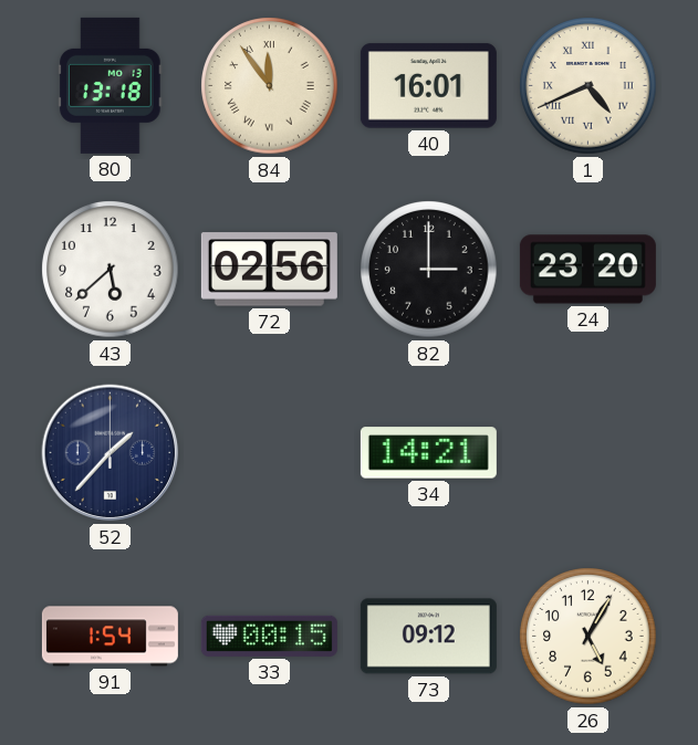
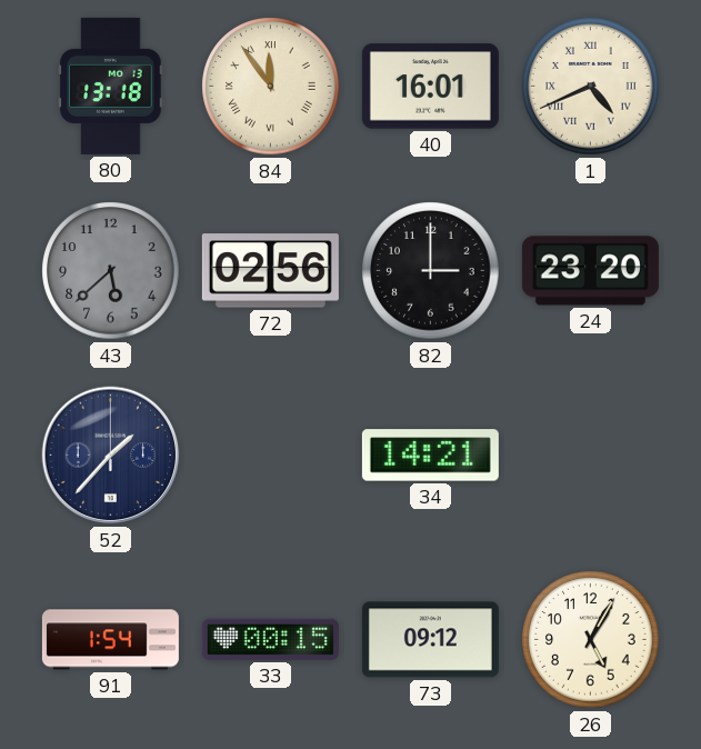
43 dial: white -> grey (111, 271)
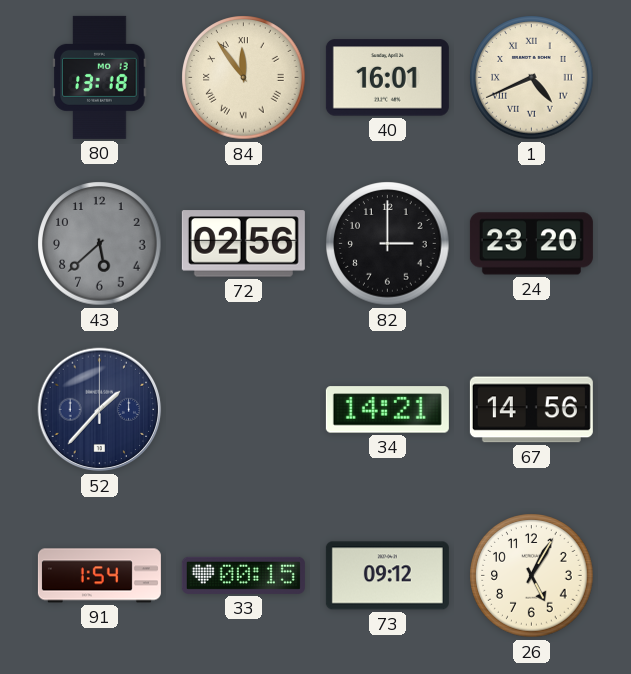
67: none -> 14:56 (531, 410)
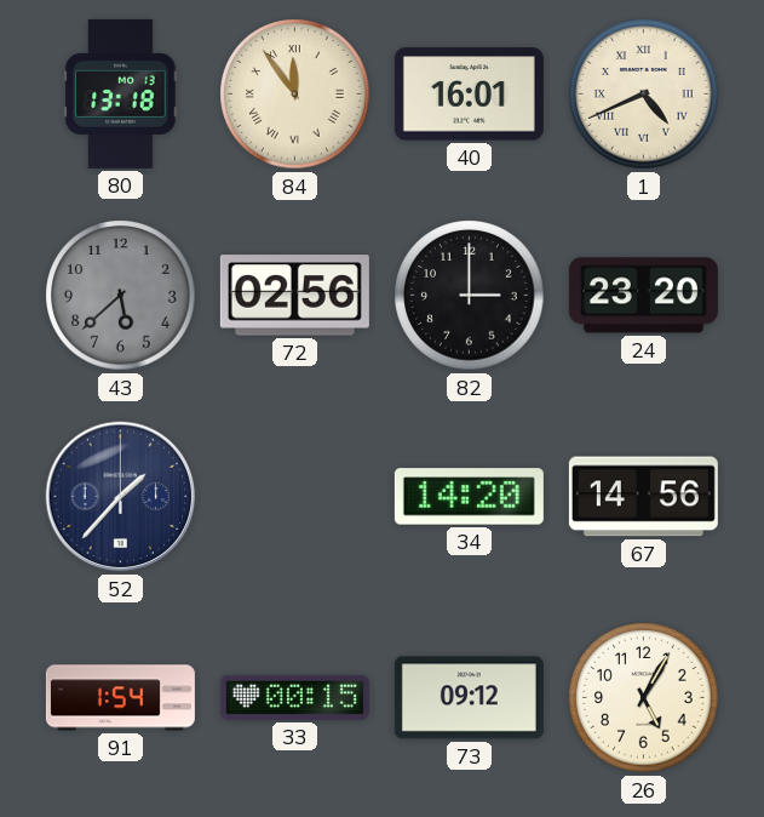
34: 14:21 -> 14:20 (469, 497)
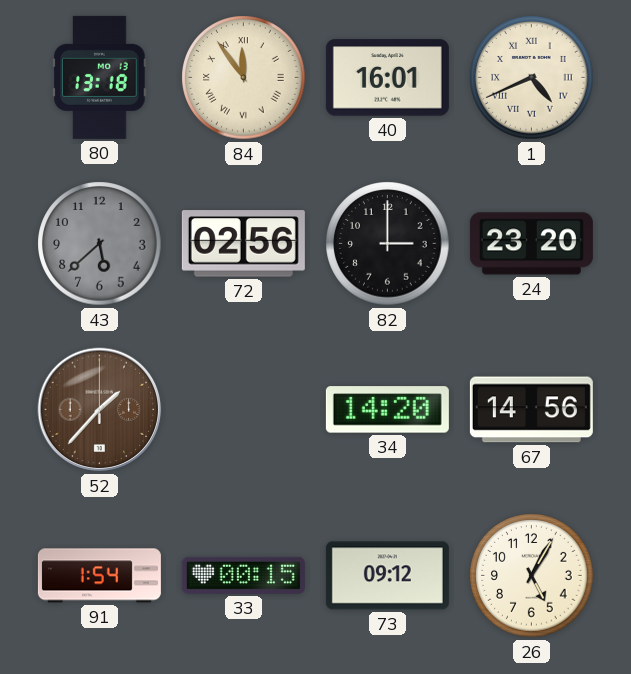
52 dial: navy -> brown (100, 410)
